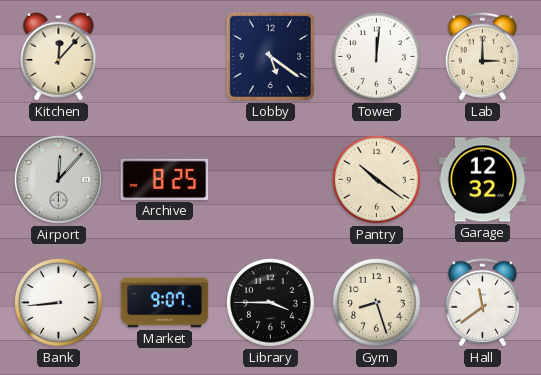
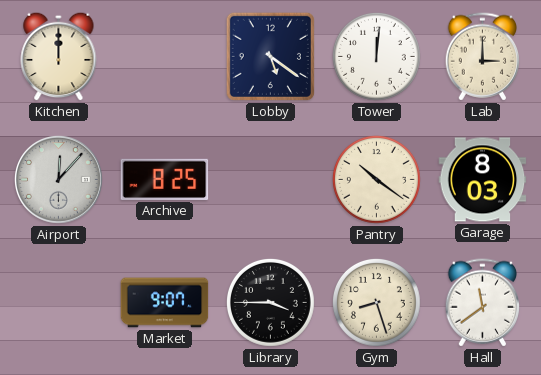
Kitchen: 12:07 -> 12:00 (59, 56)
Garage: 12:32 -> 8:03 (483, 180)
Bank: 8:44 -> none (58, 302)
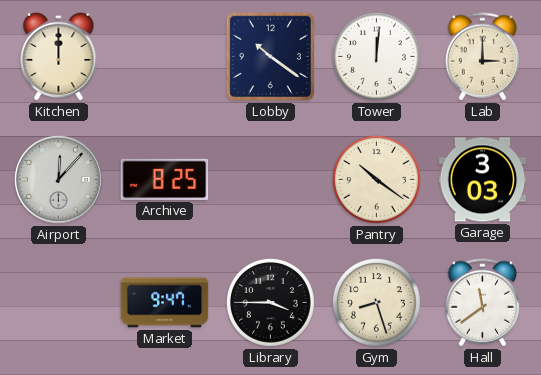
Lobby: 5:21 -> 10:21 (270, 56)
Garage: 8:03 -> 3:03 (483, 180)
Market: 9:07 -> 9:47 (165, 303)
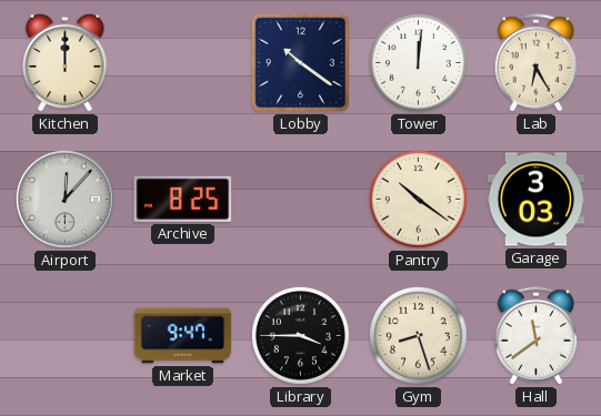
Lab: 3:00 -> 6:25 (535, 63)
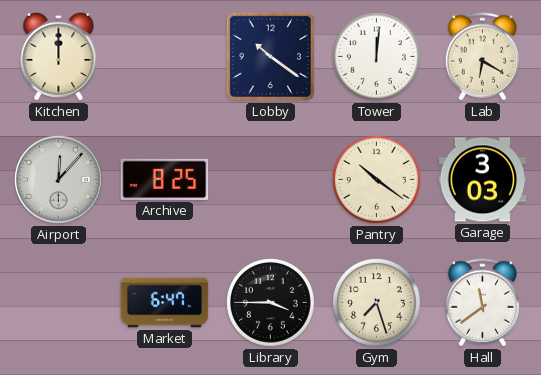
Lab: 6:25 -> 6:20 (482, 57)
Market: 9:47 -> 6:47 (165, 303)
Gym: 8:27 -> 7:27 (376, 302)
